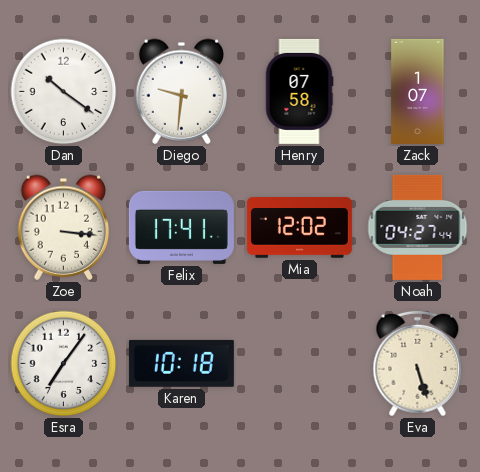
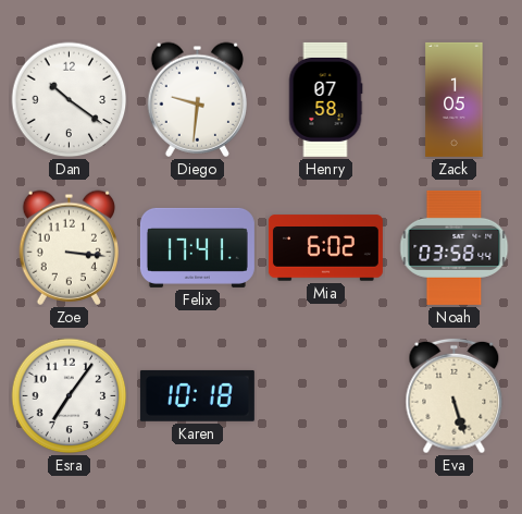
Zack: 1:07 -> 1:05 (455, 99)
Mia: 12:02 -> 6:02 (325, 248)
Noah: 04:27 -> 03:58 (455, 247)
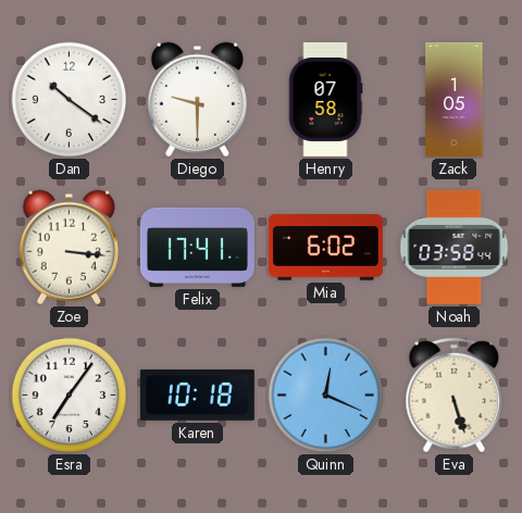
Diego: 9:31 -> 9:30 (197, 99)
Quinn: none -> 12:19 (326, 396)
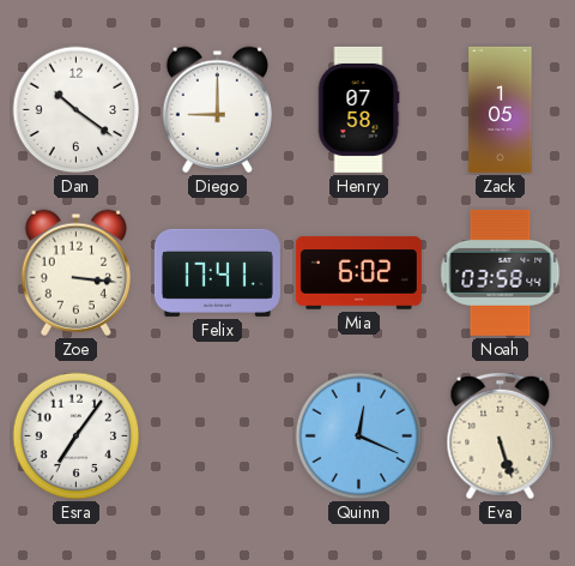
Diego: 9:30 -> 9:00 (217, 109)
Karen: 10:18 -> none (197, 395)
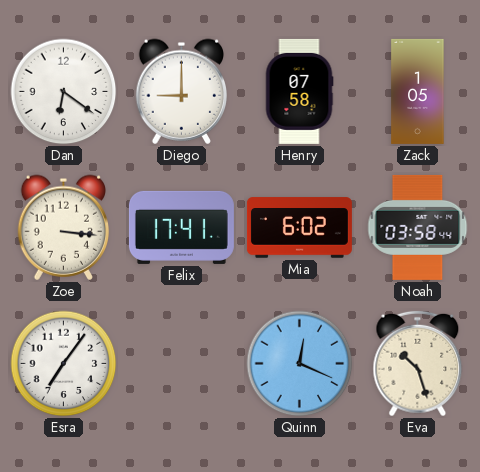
Dan: 10:21 -> 6:21 (64, 92)
Eva: 5:27 -> 10:27 (418, 364)
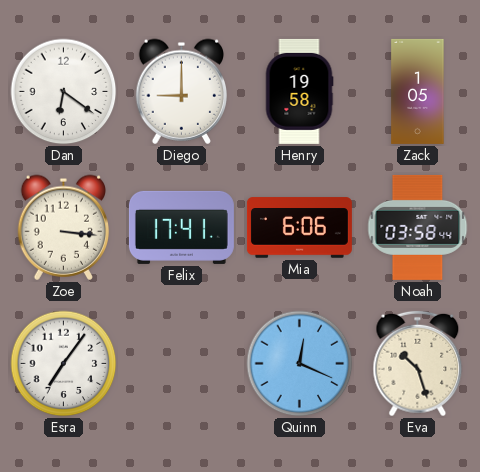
Henry: 07:58 -> 19:58 (299, 91)
Mia: 6:02 -> 6:06 (299, 228)
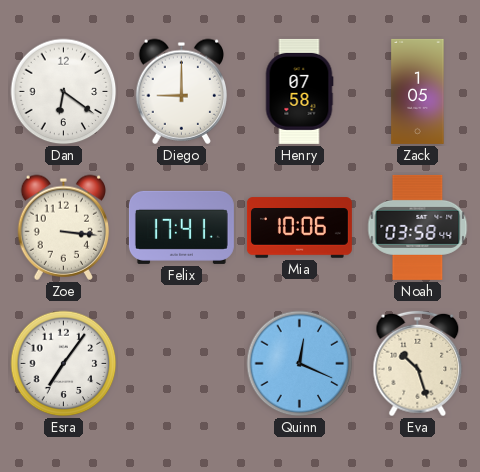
Henry: 19:58 -> 07:58 (299, 91)
Mia: 6:06 -> 10:06 (299, 228)
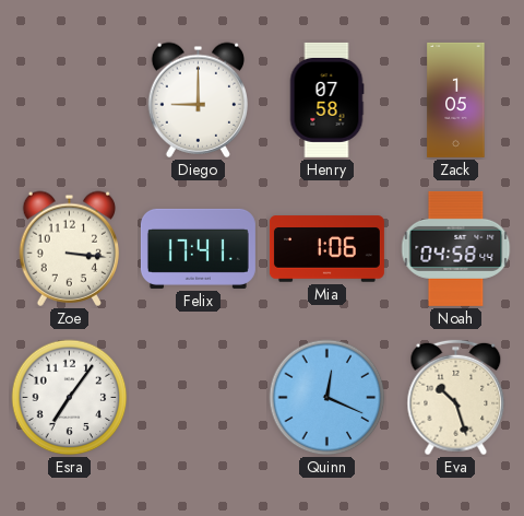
Dan: 6:21 -> none (64, 92)
Mia: 10:06 -> 1:06 (326, 249)
Noah: 03:58 -> 04:58 (456, 248)
